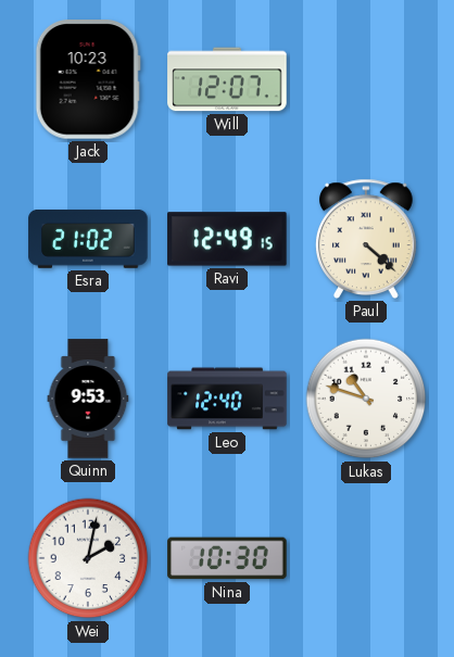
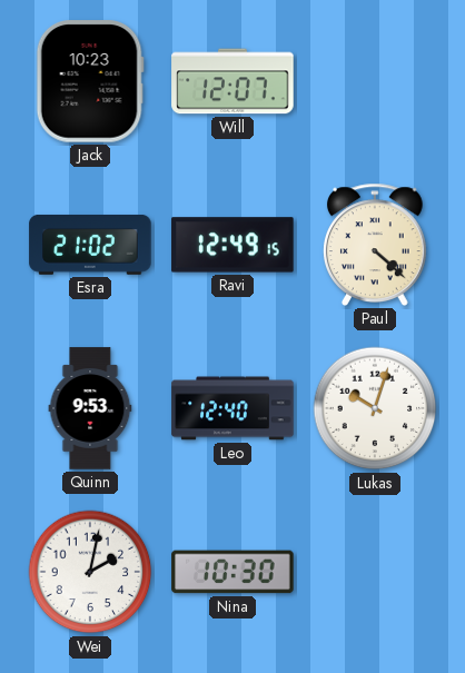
Lukas: 10:48 -> 10:03 (375, 408)
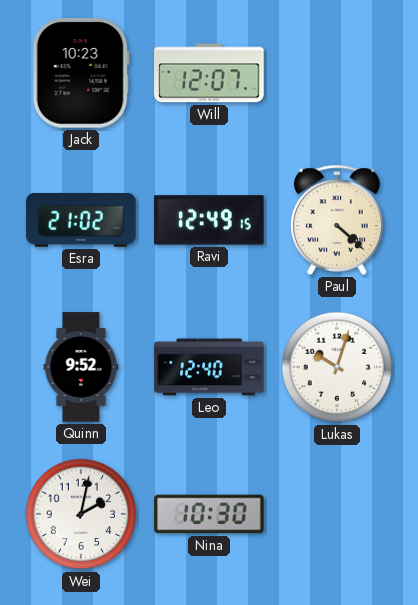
Quinn: 9:53 -> 9:52 (81, 367)
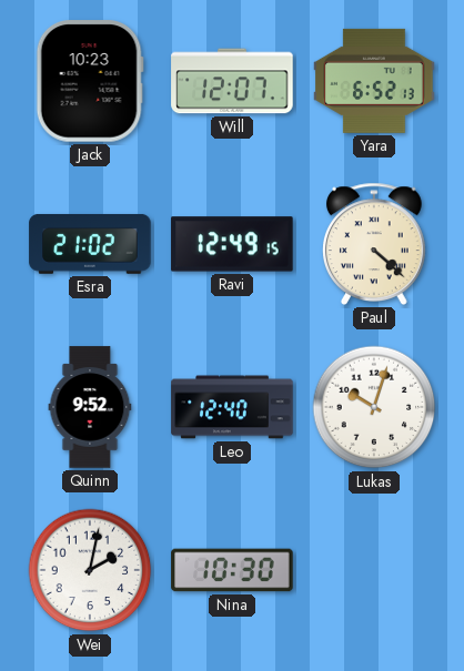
Yara: none -> 6:52 (374, 81)
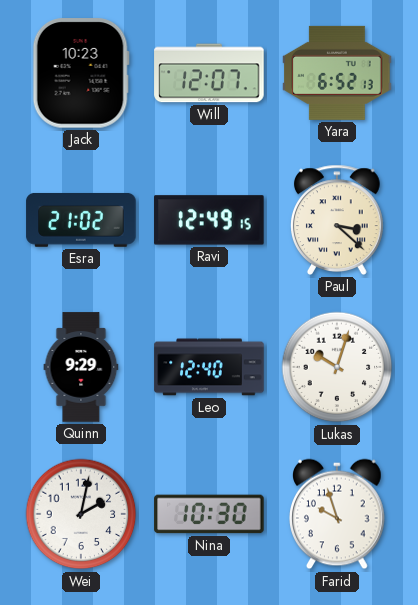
Paul: 4:22 -> 3:22 (338, 220)
Quinn: 9:52 -> 9:29 (81, 367)
Farid: none -> 9:57 (338, 514)
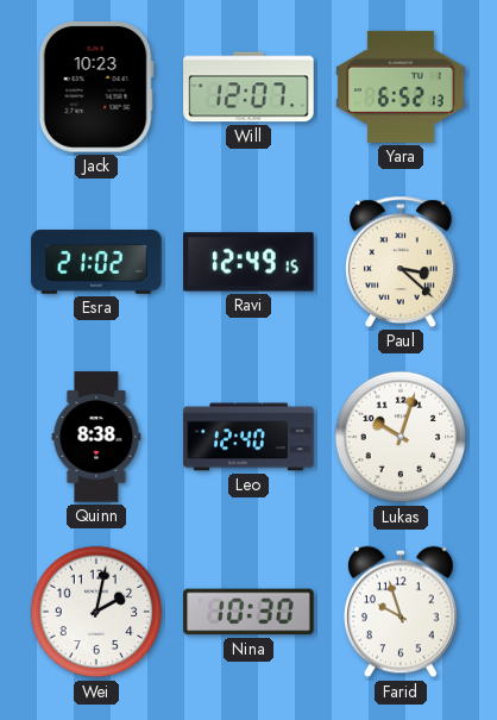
Quinn: 9:29 -> 8:38 (96, 437)
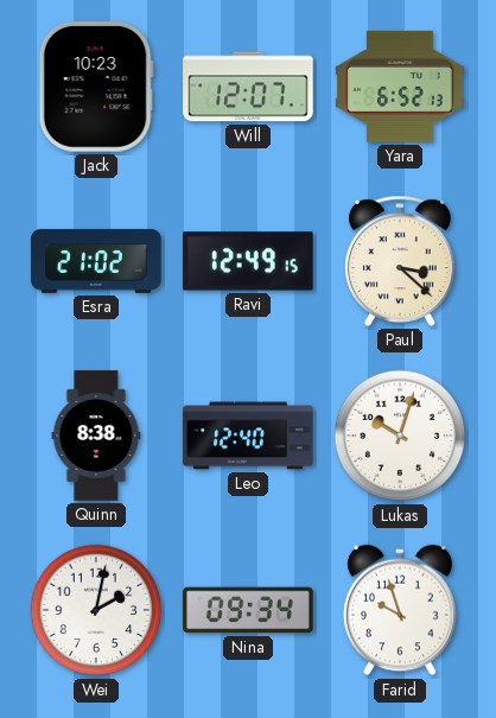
Nina: 10:30 -> 09:34 (248, 610)
